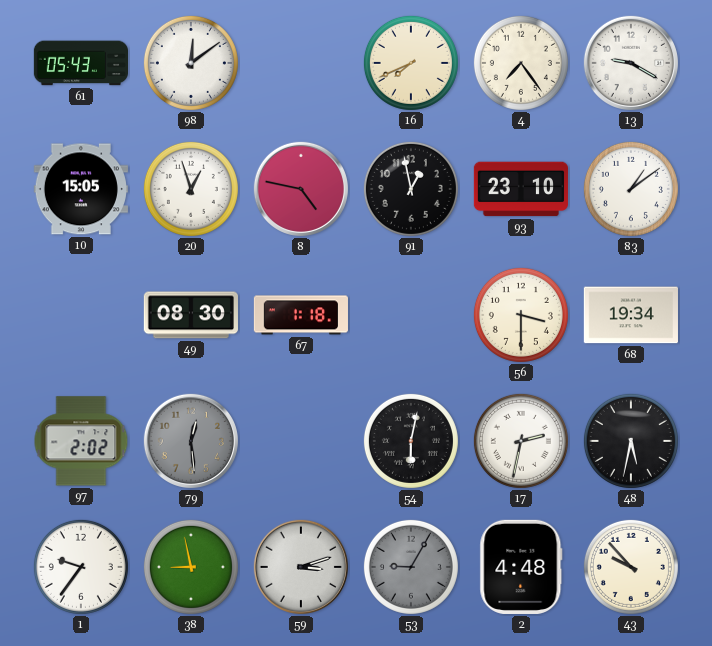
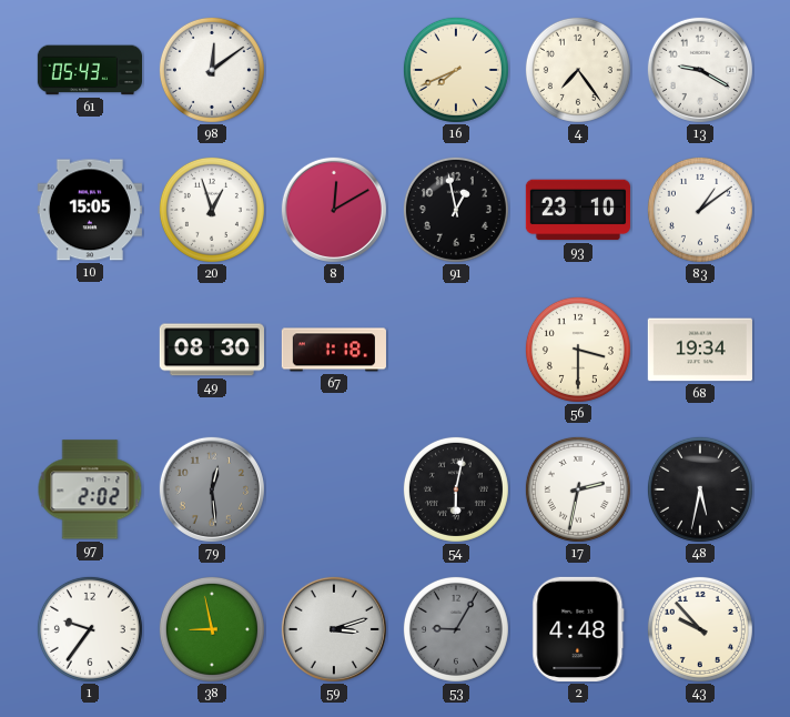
8: 4:47 -> 12:10 (334, 210)
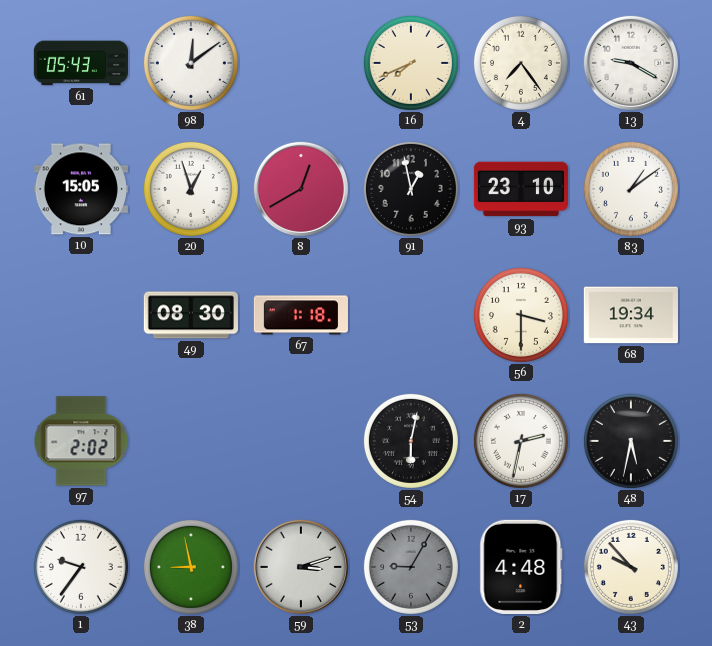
8: 12:10 -> 12:40 (301, 189)
79: 12:29 -> none (212, 489)
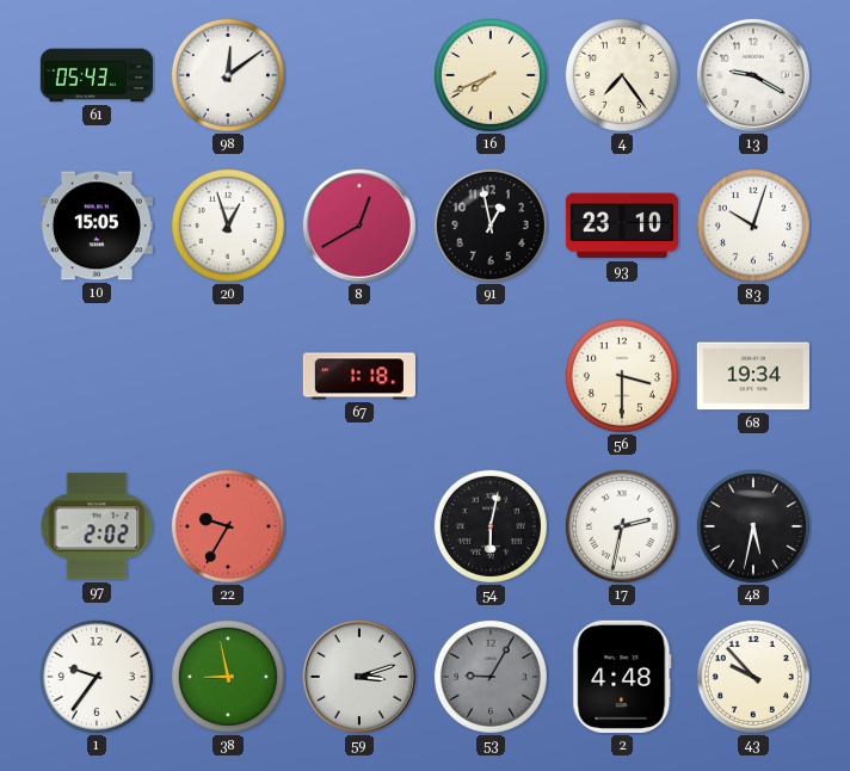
83: 1:09 -> 10:03 (753, 226)
49: 08:30 -> none (191, 315)
22: none -> 9:35 (228, 526)
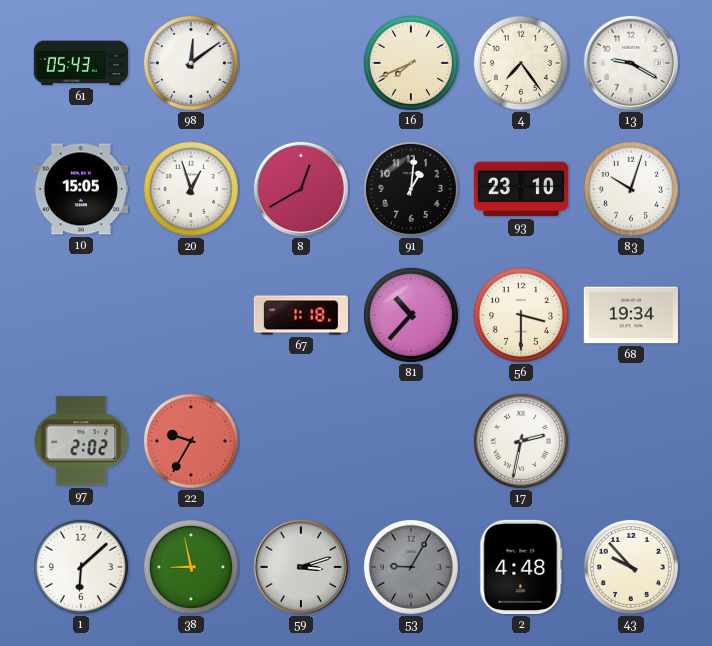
91: 12:58 -> 1:01 (411, 189)
81: none -> 10:37 (411, 315)
54: 6:02 -> none (491, 526)
48: 5:32 -> none (753, 526)
1: 9:36 -> 6:08 (81, 567)
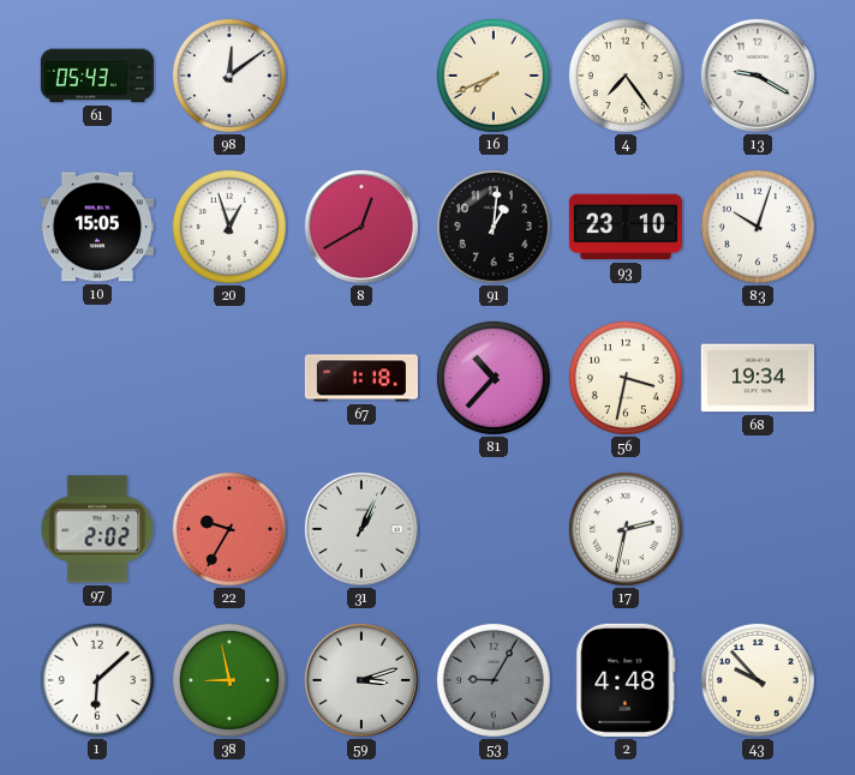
56: 3:30 -> 3:32 (626, 378)
31: none -> 1:04 (361, 529)
